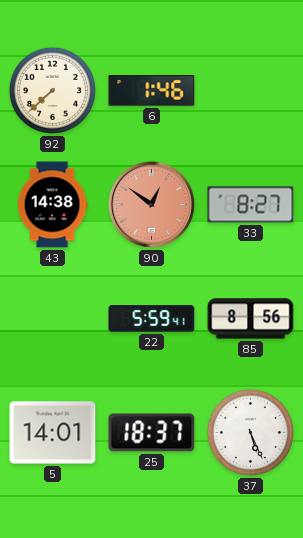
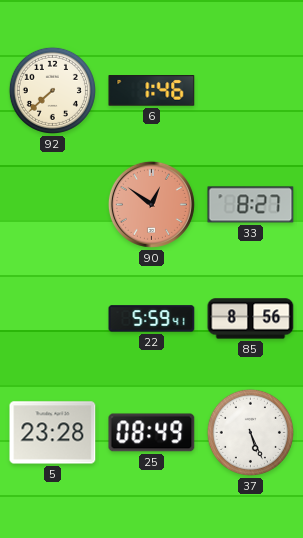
43: 14:38 -> none (52, 205)
5: 14:01 -> 23:28 (53, 433)
25: 18:37 -> 08:49 (152, 433)
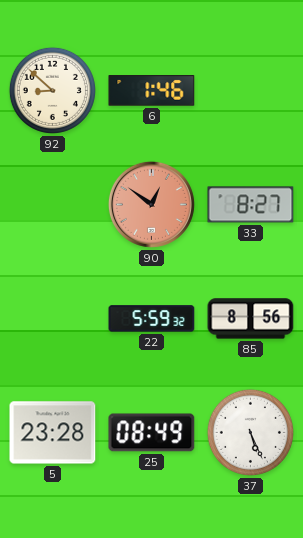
92: 7:38 -> 8:52 (52, 90)
22: 5:59:41 -> 5:59:32 (152, 319)
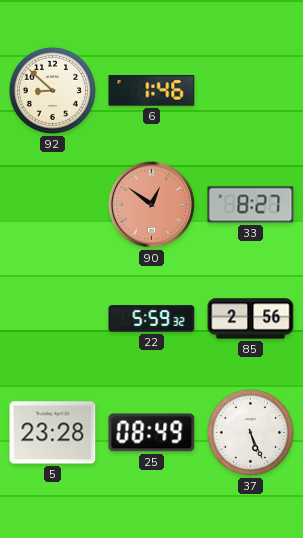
85: 8:56 -> 2:56 (251, 319)
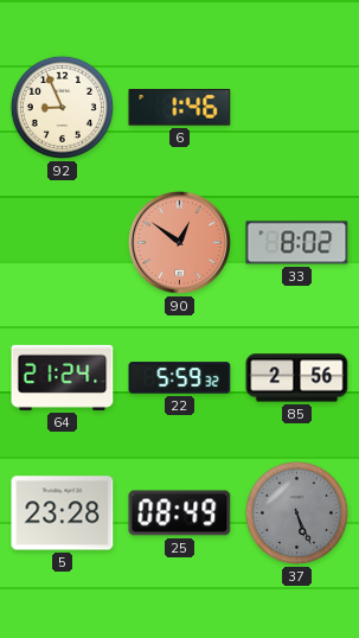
92: 8:52 -> 8:56 (62, 107)
33: 8:27 -> 8:02 (297, 243)
64: none -> 21:24 (63, 377)
37 dial: white -> grey (296, 512)
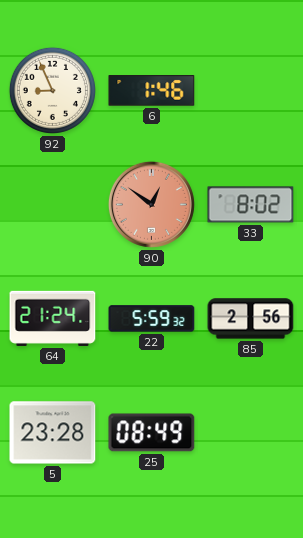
37: 5:26 -> none (296, 512)
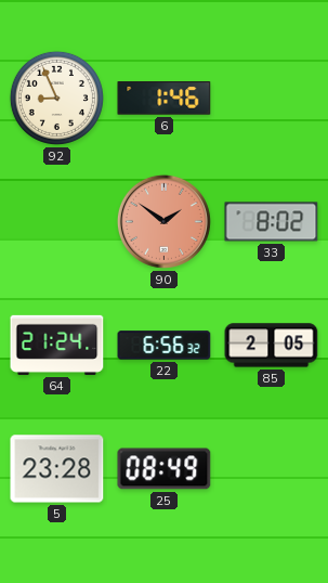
90: 12:51 -> 1:51 (163, 221)
22: 5:59 -> 6:56 (165, 346)
85: 2:56 -> 2:05 (272, 346)
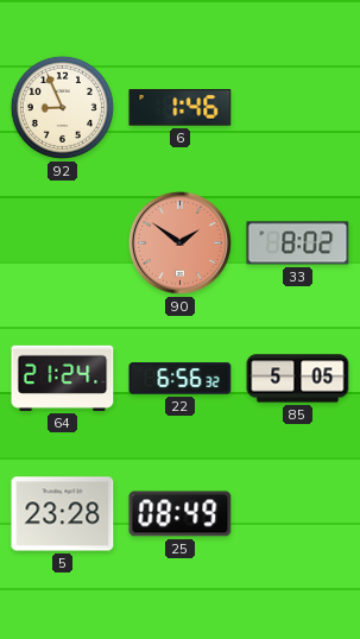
85: 2:05 -> 5:05 (298, 379)
